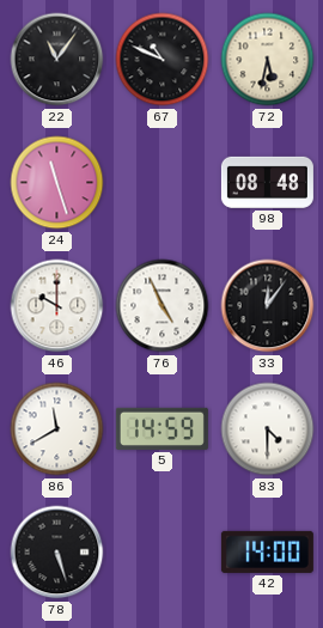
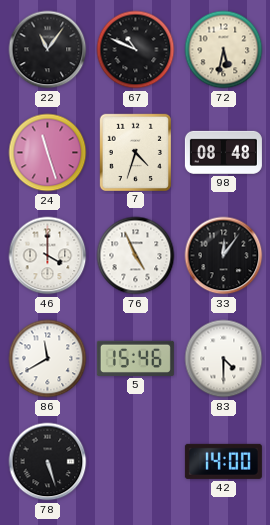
7: none -> 4:33 (135, 152)
46: 10:00 -> 4:00 (48, 256)
5: 14:59 -> 15:46 (135, 358)
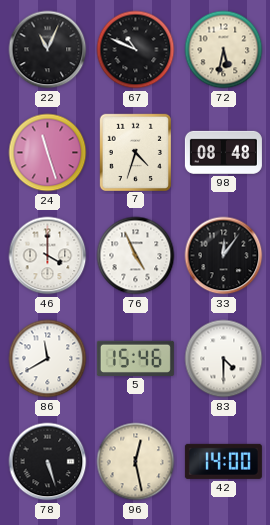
22: 11:06 -> 11:04 (48, 50)
96: none -> 12:28 (136, 462)
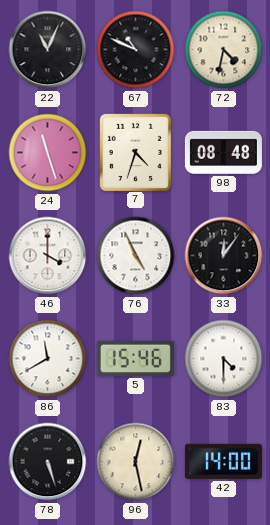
72: 5:32 -> 4:32 (224, 50)
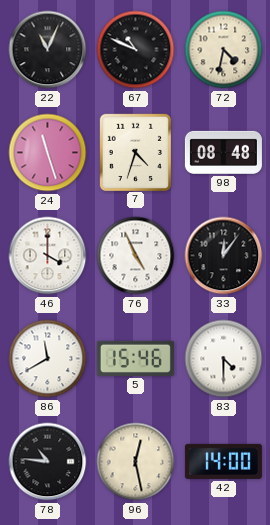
78: 5:27 -> 10:46 (48, 462)
